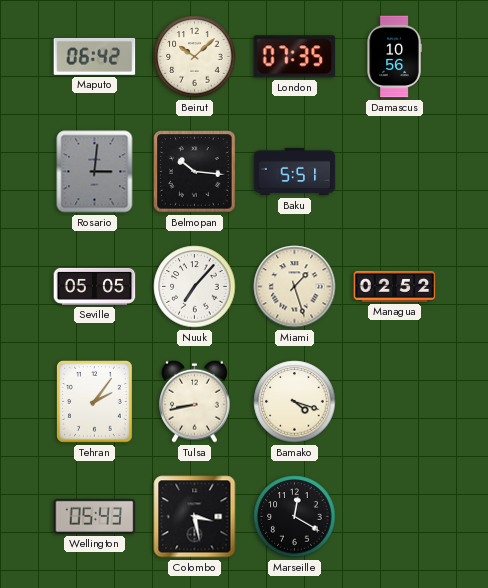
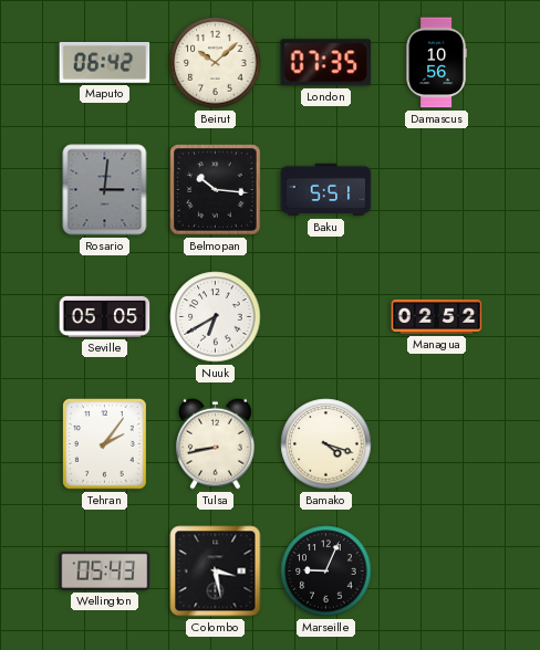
Nuuk: 7:07 -> 6:40 (216, 317)
Miami: 1:27 -> none (295, 287)
Marseille: 12:20 -> 9:04 (326, 572)
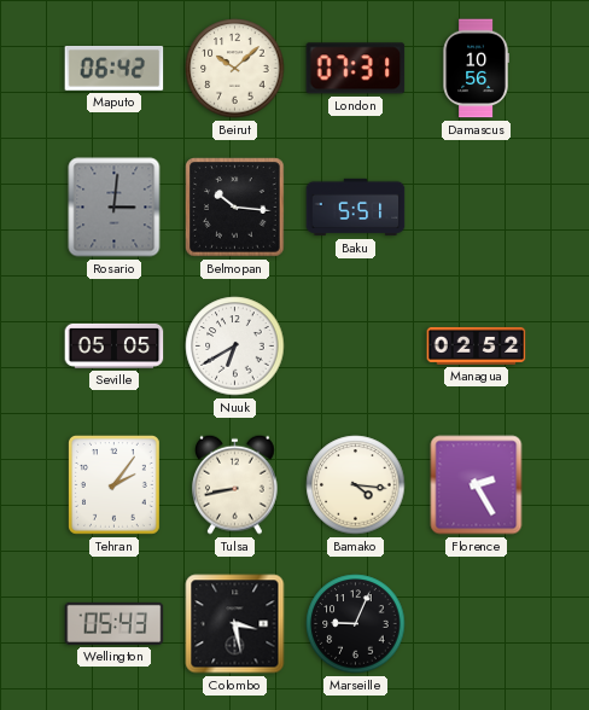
London: 07:35 -> 07:31 (356, 69)
Bamako: 4:18 -> 4:16 (356, 485)
Florence: none -> 2:25 (477, 485)
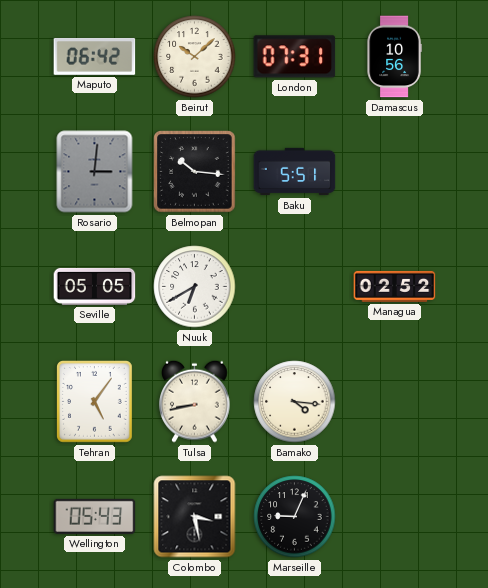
Tehran: 2:06 -> 5:06 (95, 402)
Florence: 2:25 -> none (477, 485)
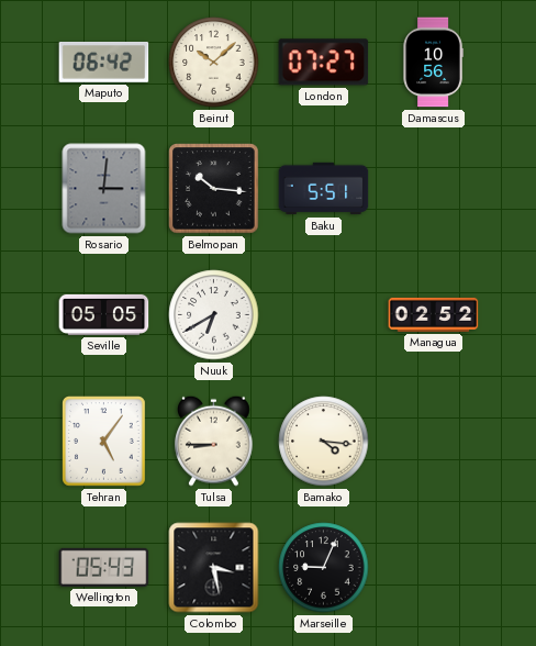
London: 07:31 -> 07:27 (324, 63)
Tulsa: 8:43 -> 8:45 (214, 441)
